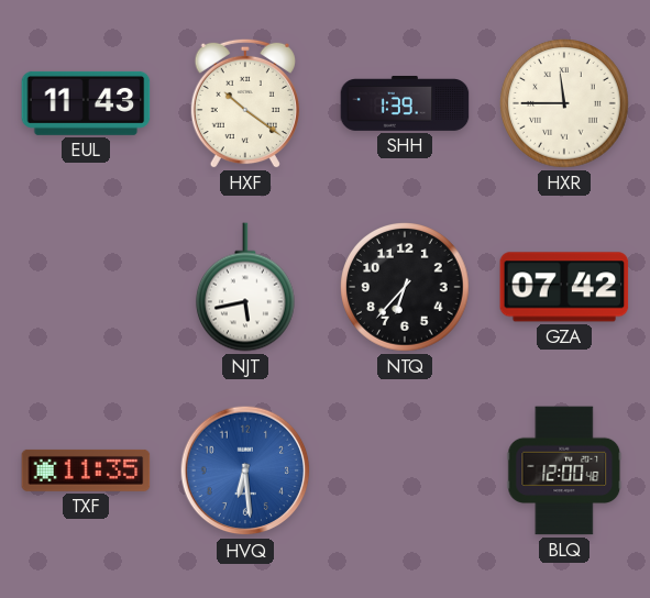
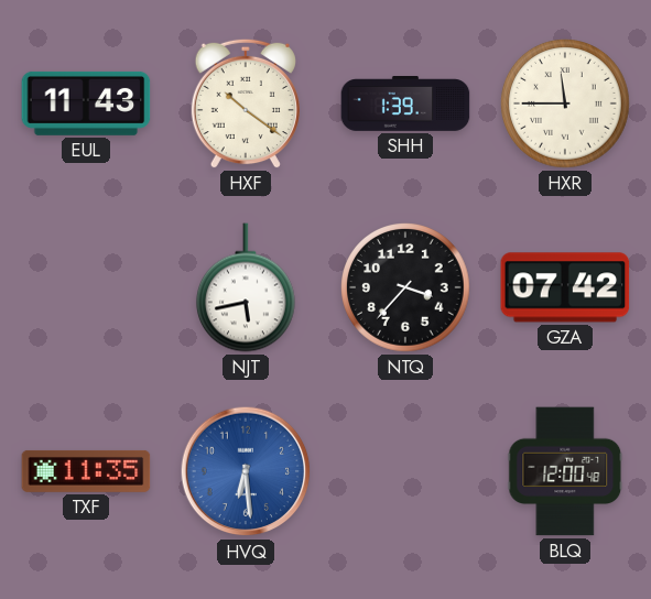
NTQ: 6:37 -> 3:37 (405, 287)
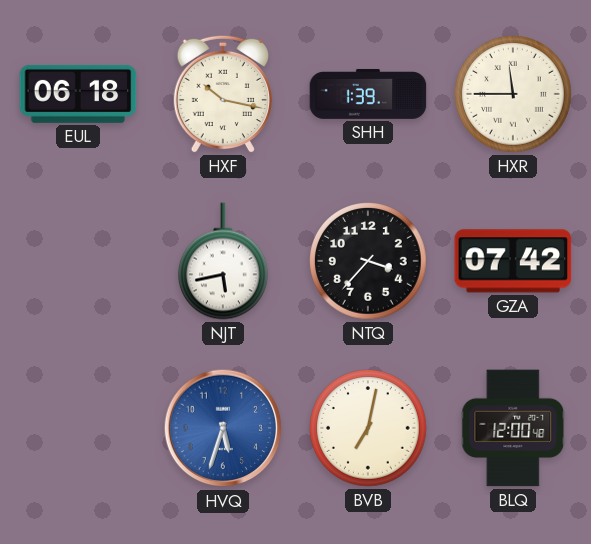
EUL: 11:43 -> 06:18 (78, 94)
HXF: 10:21 -> 10:17 (223, 94)
TXF: 11:35 -> none (86, 471)
HVQ: 6:29 -> 5:33 (223, 428)
BVB: none -> 7:02 (368, 428)
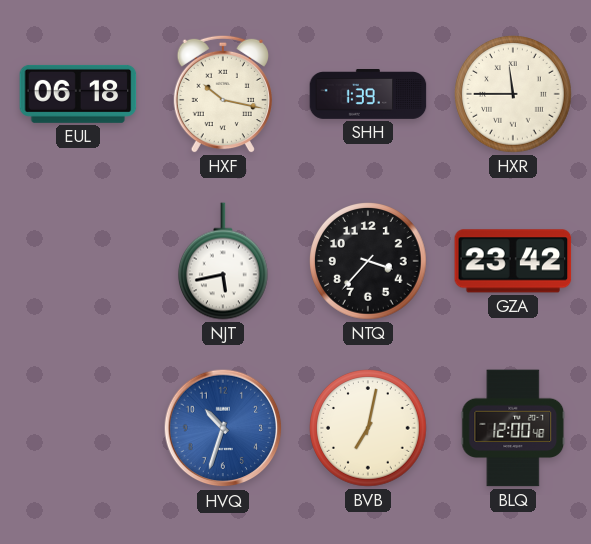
GZA: 07:42 -> 23:42 (513, 261)
HVQ: 5:33 -> 10:33 (223, 428)
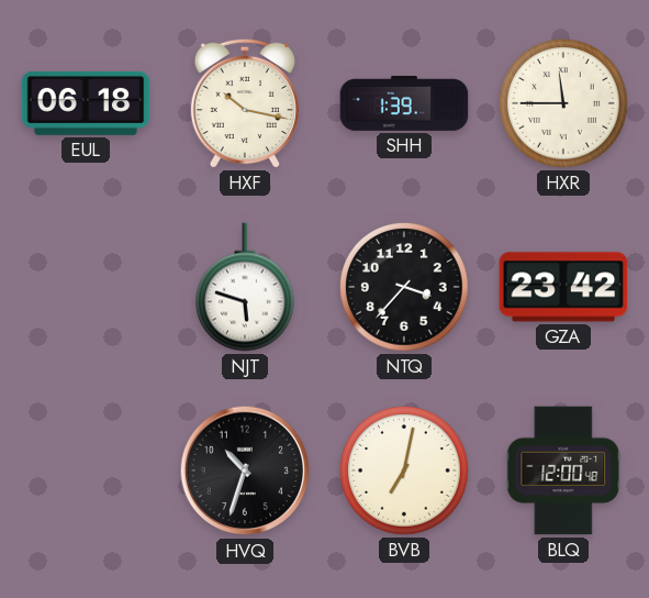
NJT: 5:43 -> 5:48 (245, 287)
HVQ dial: blue -> black (245, 470)
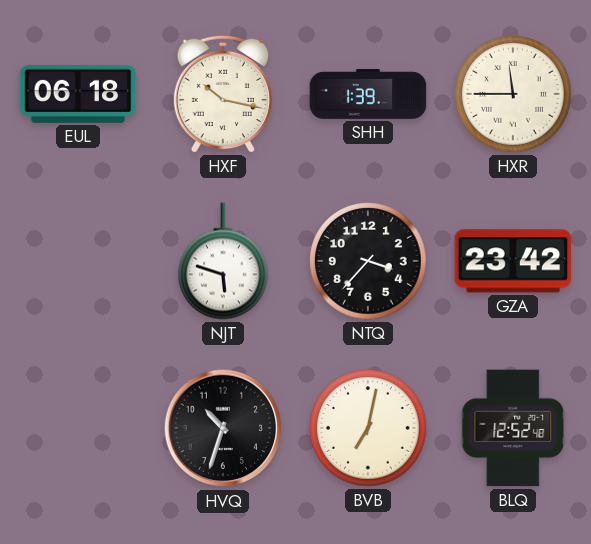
BLQ: 12:00 -> 12:52 (513, 428)
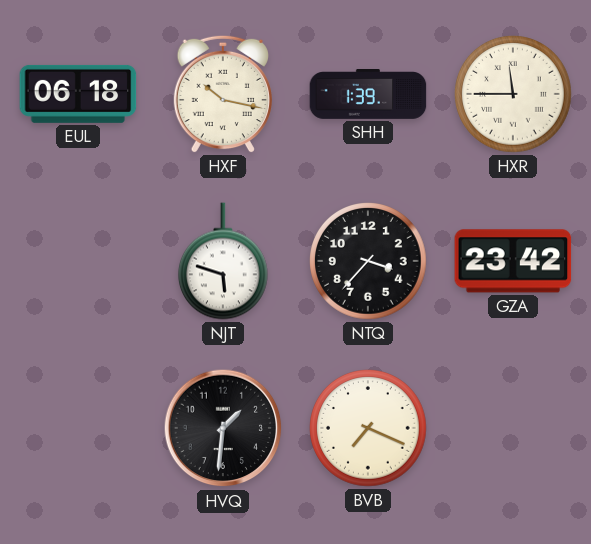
HVQ: 10:33 -> 1:31 (223, 428)
BVB: 7:02 -> 7:19 (368, 428)
BLQ: 12:52 -> none (513, 428)
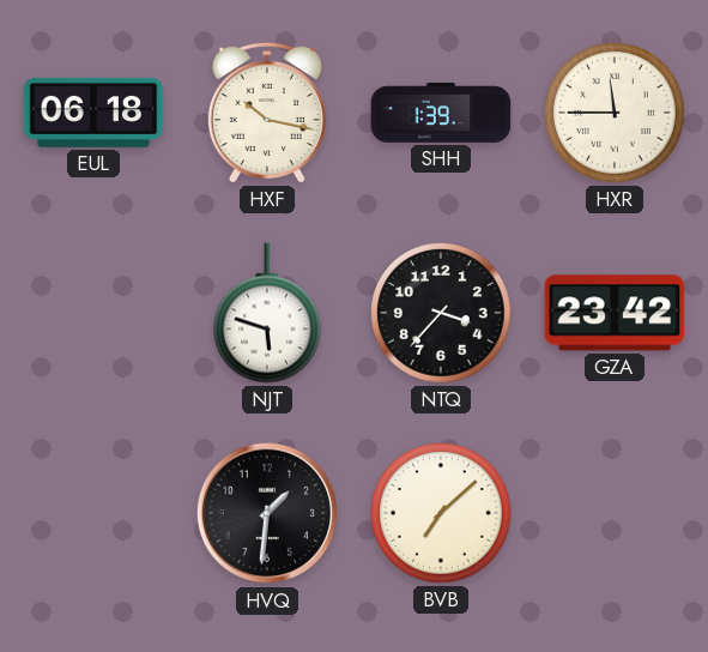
BVB: 7:19 -> 7:08 (441, 513)
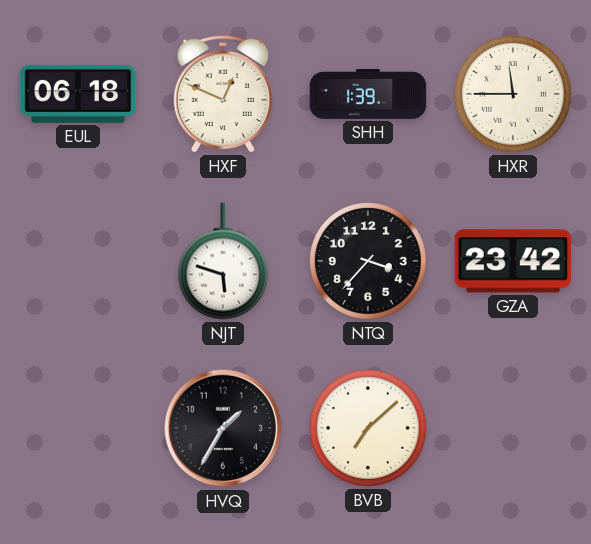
HXF: 10:17 -> 12:49 (223, 94)
HVQ: 1:31 -> 1:35 (223, 428)
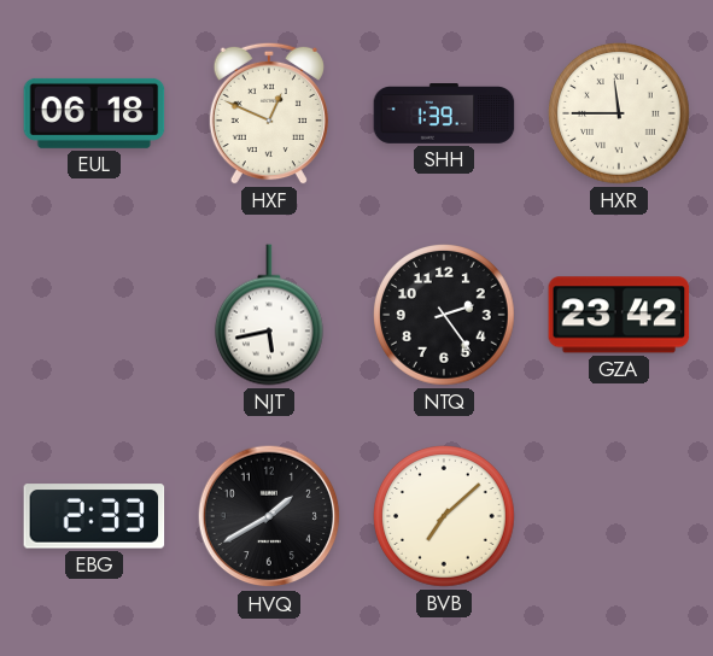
NJT: 5:48 -> 5:43 (269, 315)
NTQ: 3:37 -> 2:24 (444, 315)
EBG: none -> 2:33 (94, 516)
HVQ: 1:35 -> 1:40 (269, 516)
